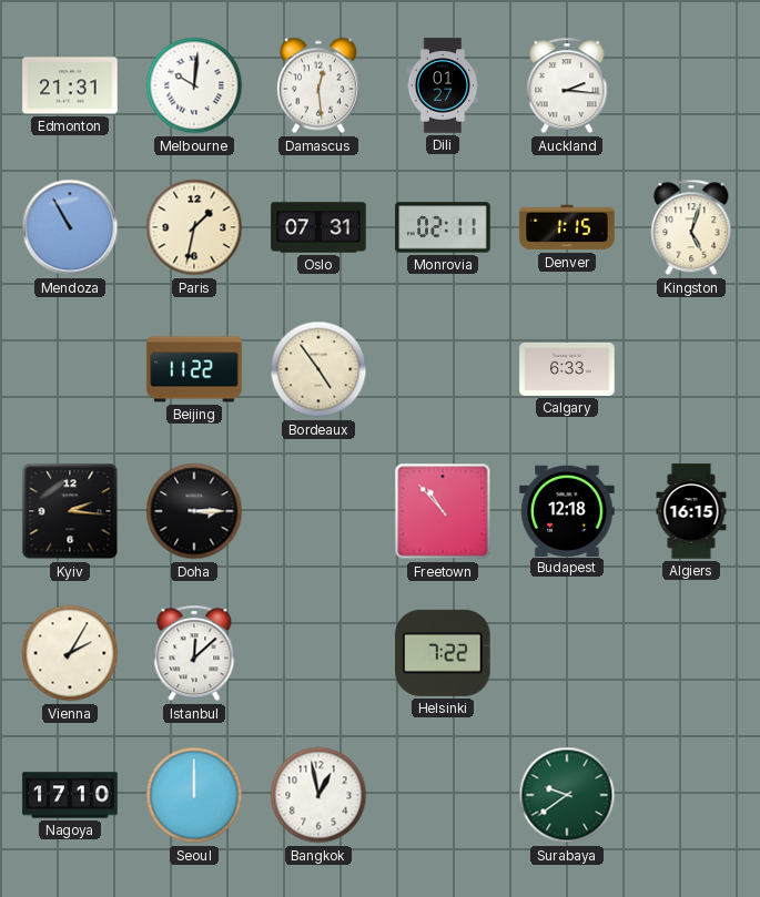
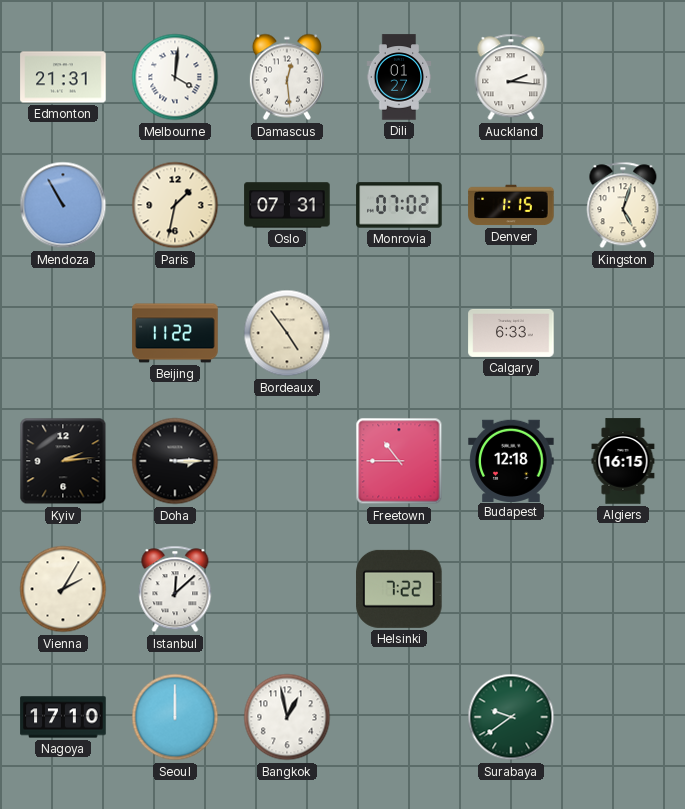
Melbourne: 10:01 -> 4:01 (175, 77)
Monrovia: 02:11 -> 07:02 (399, 205)
Kyiv: 2:16 -> 2:14 (63, 461)
Freetown: 10:53 -> 10:45 (399, 461)
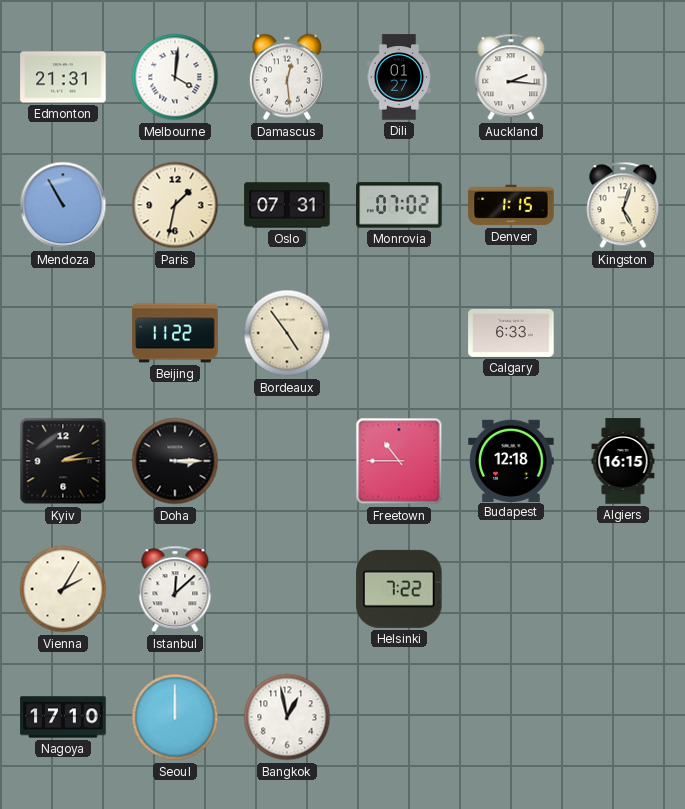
Surabaya: 9:39 -> none (511, 717)
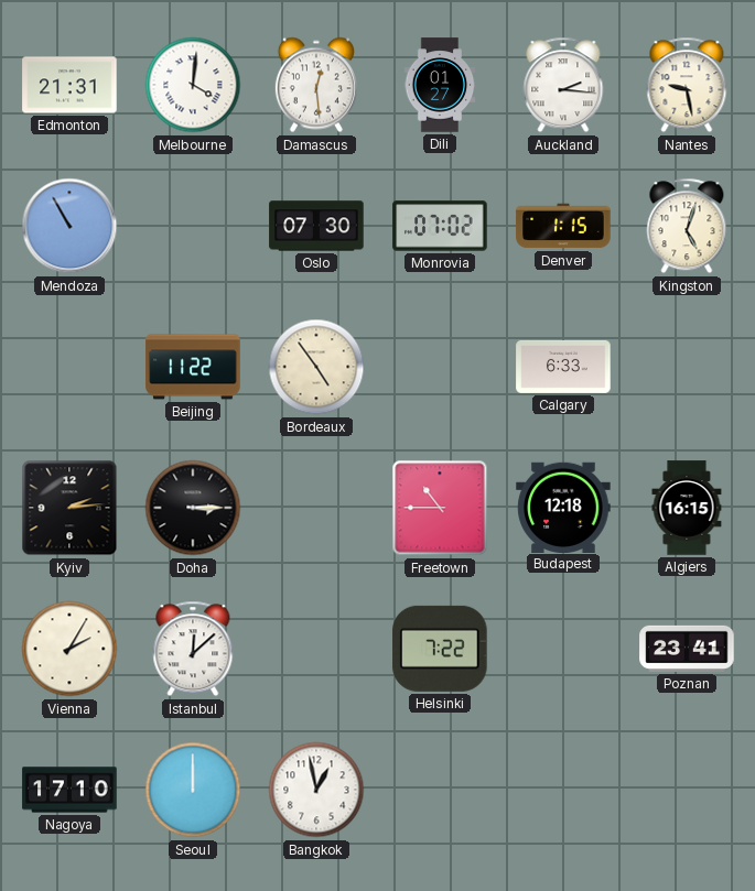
Nantes: none -> 9:28 (687, 85)
Paris: 1:32 -> none (175, 205)
Oslo: 07:31 -> 07:30 (316, 226)
Poznan: none -> 23:41 (687, 649)
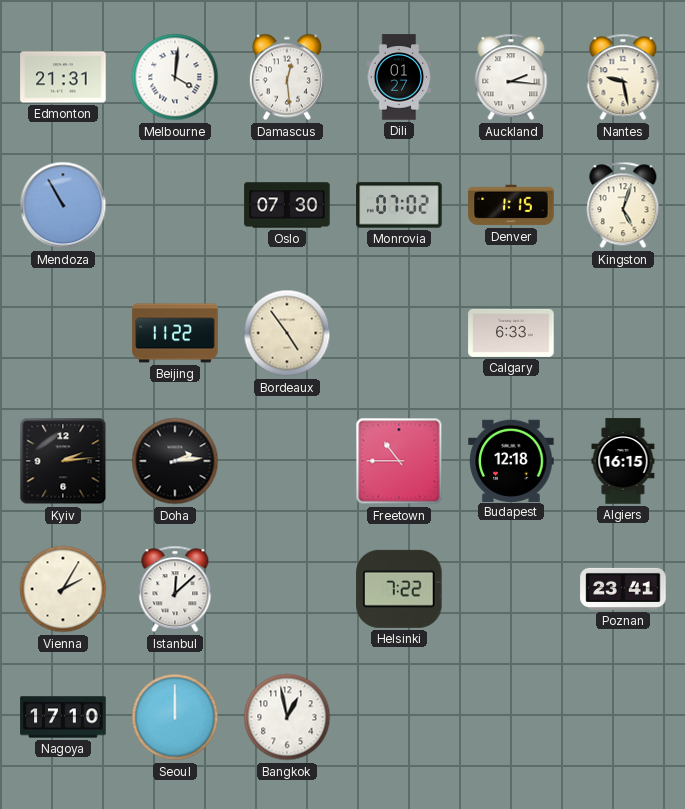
Doha: 3:15 -> 2:14 (175, 461)
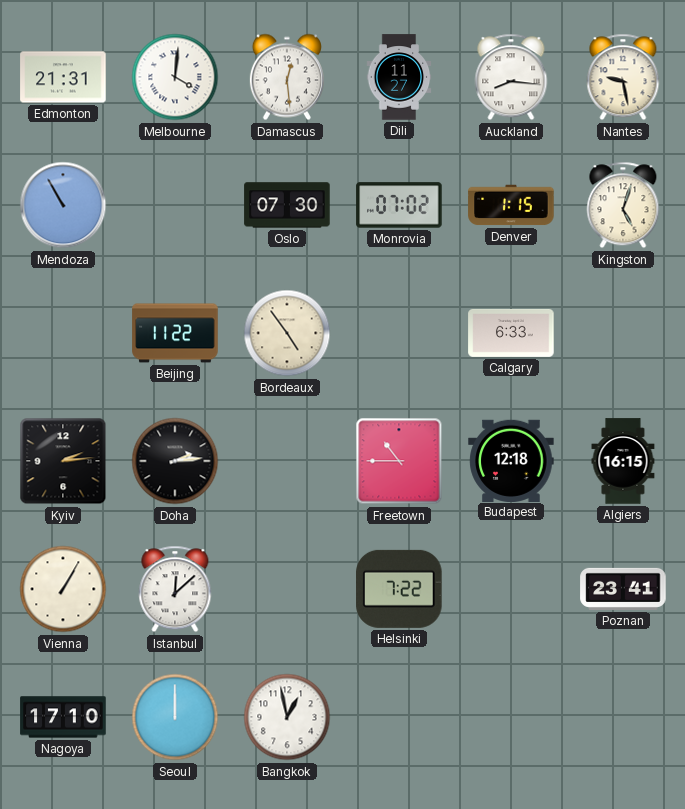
Dili: 01:27 -> 11:27 (399, 77)
Auckland: 2:16 -> 8:16 (511, 77)
Vienna: 2:05 -> 1:05 (63, 589)
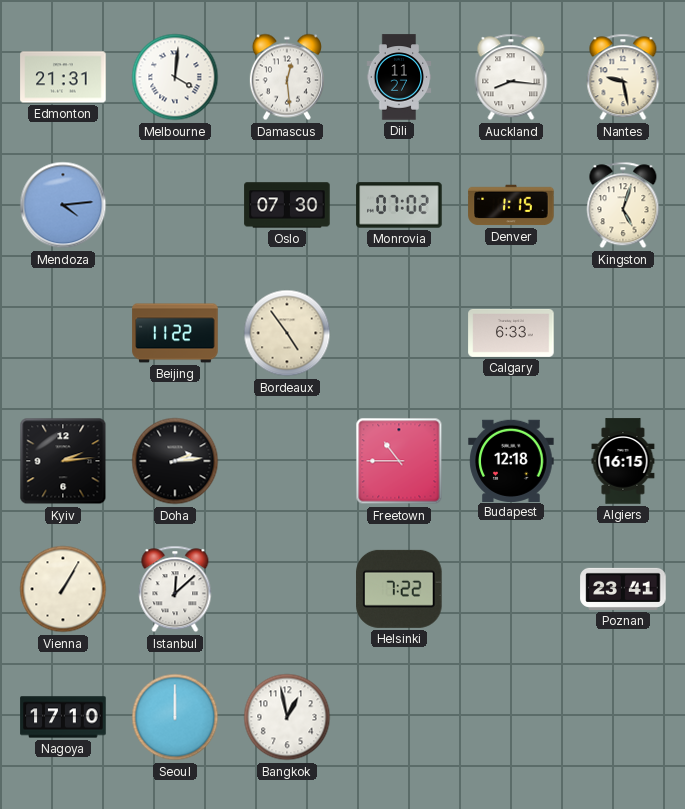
Mendoza: 10:55 -> 4:14 (63, 205)
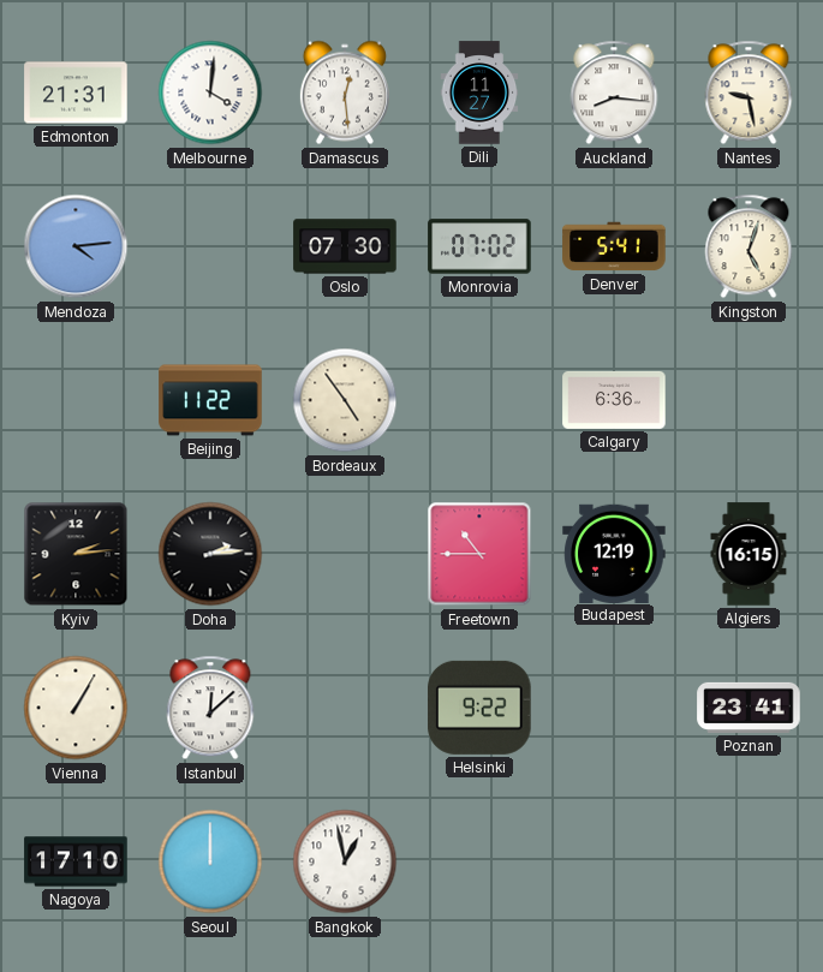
Denver: 1:15 -> 5:41 (614, 246)
Calgary: 6:33 -> 6:36 (614, 400)
Budapest: 12:18 -> 12:19 (614, 553)
Helsinki: 7:22 -> 9:22 (479, 708)
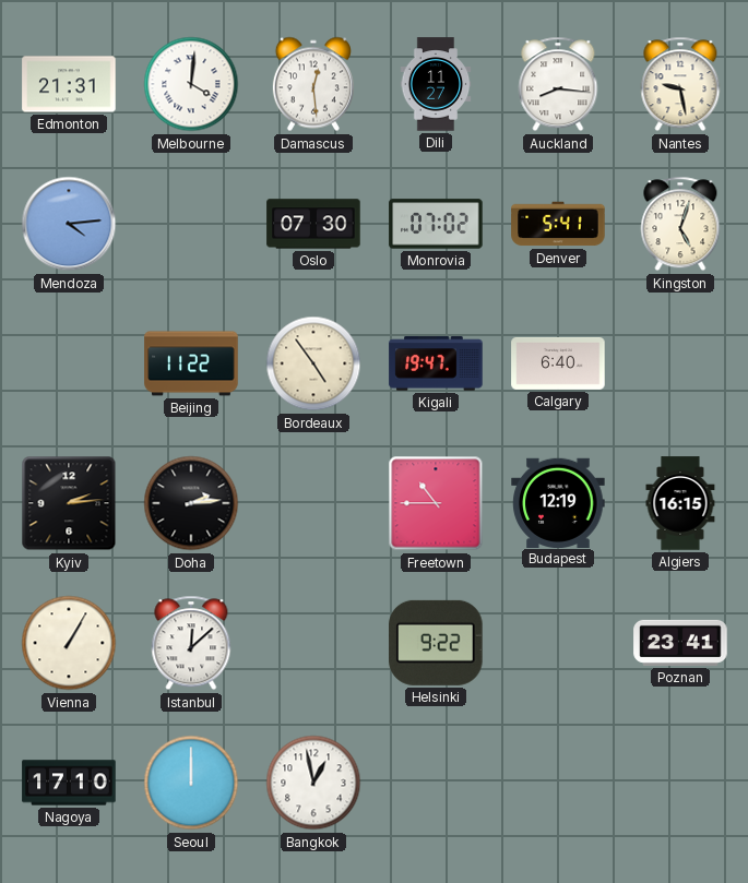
Kigali: none -> 19:47 (436, 363)
Calgary: 6:36 -> 6:40 (558, 363)
